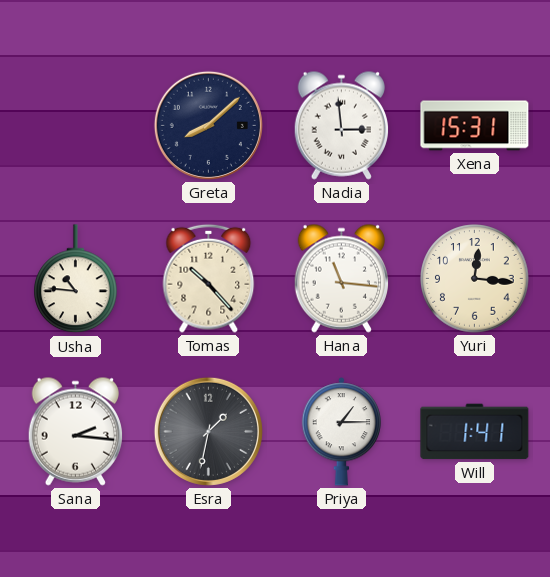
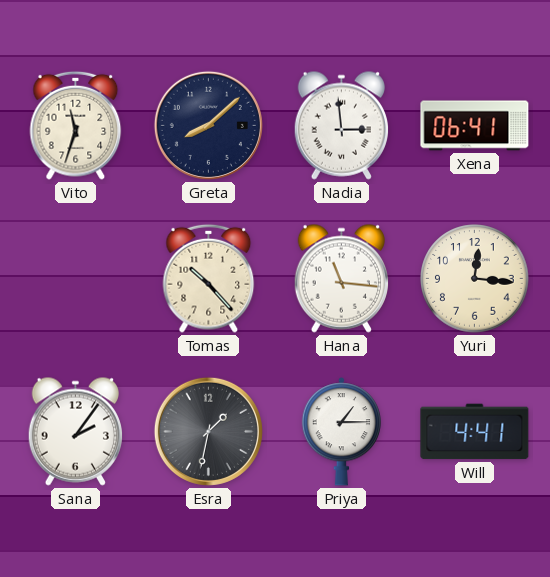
Vito: none -> 11:33 (76, 125)
Xena: 15:31 -> 06:41 (475, 126)
Usha: 10:46 -> none (76, 279)
Sana: 2:16 -> 2:06 (75, 431)
Will: 1:41 -> 4:41 (475, 432)
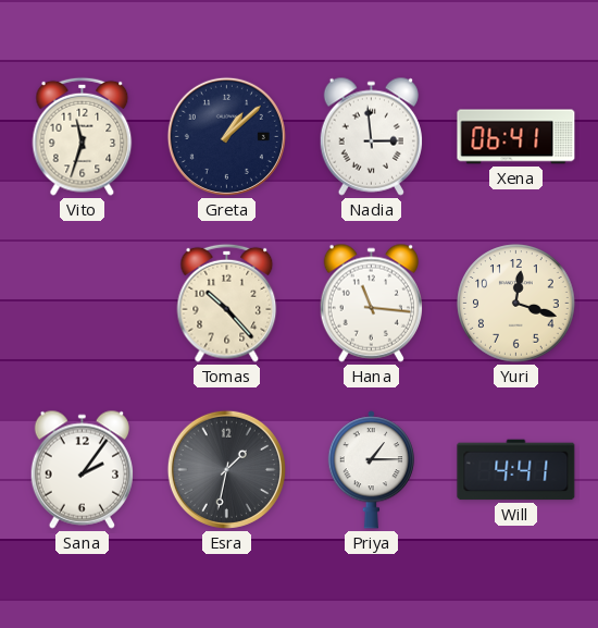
Greta: 8:08 -> 1:08 (226, 136)
Yuri: 12:16 -> 12:18 (516, 304)
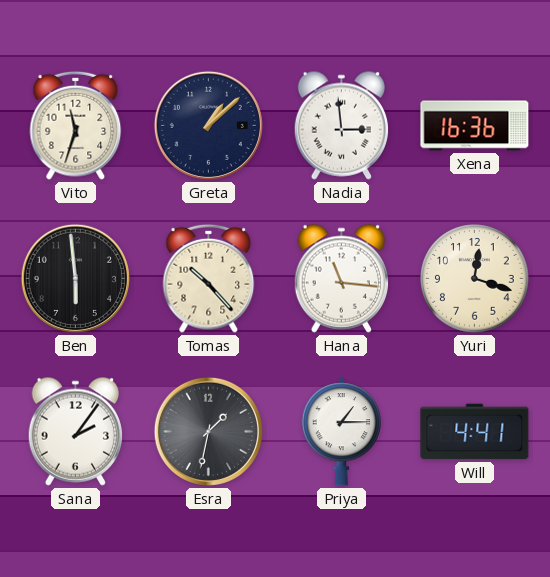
Xena: 06:41 -> 16:36 (475, 126)
Ben: none -> 5:59 (75, 278)
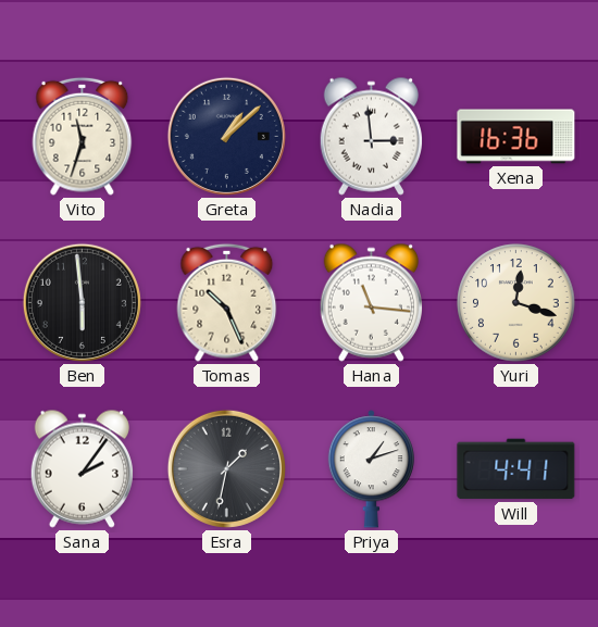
Tomas: 10:23 -> 10:26 (227, 302)
Priya: 1:15 -> 1:12 (371, 469)
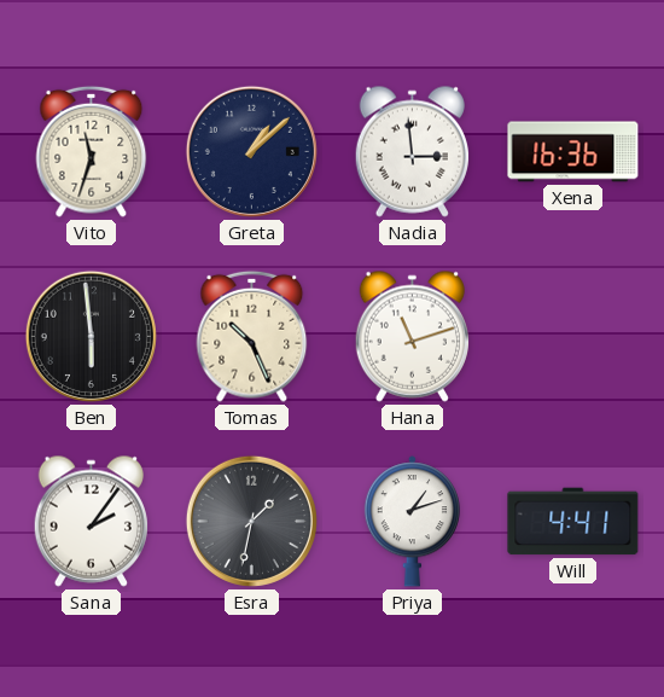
Hana: 11:16 -> 11:12 (412, 336)
Yuri: 12:18 -> none (516, 303)
